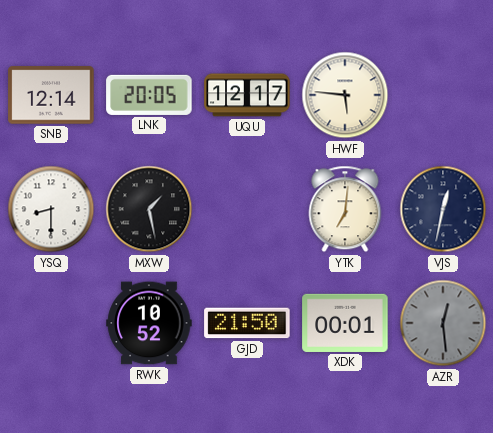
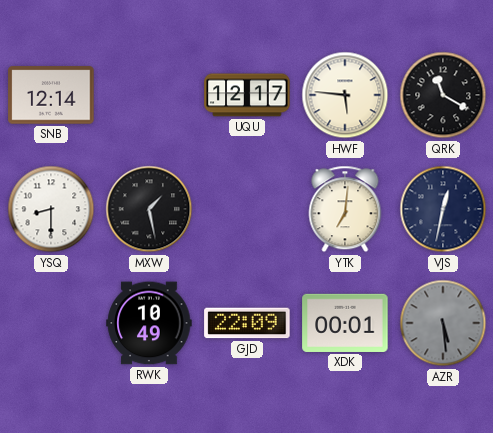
LNK: 20:05 -> none (149, 95)
QRK: none -> 11:20 (443, 95)
RWK: 10:52 -> 10:49 (149, 323)
GJD: 21:50 -> 22:09 (247, 323)
AZR: 12:29 -> 5:29 (443, 323)
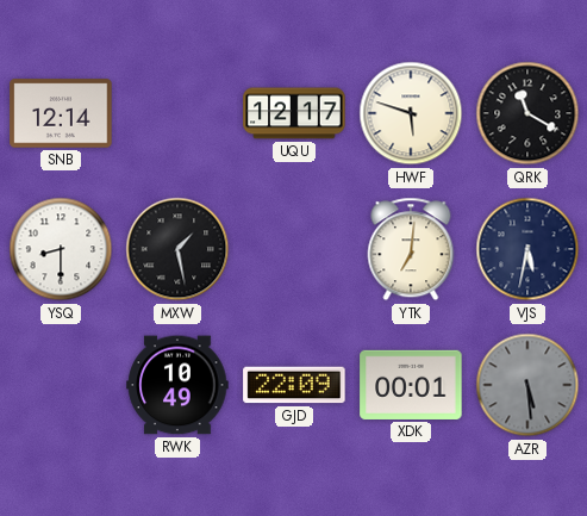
HWF: 5:46 -> 5:48 (411, 113)
VJS: 12:32 -> 5:32 (527, 249)
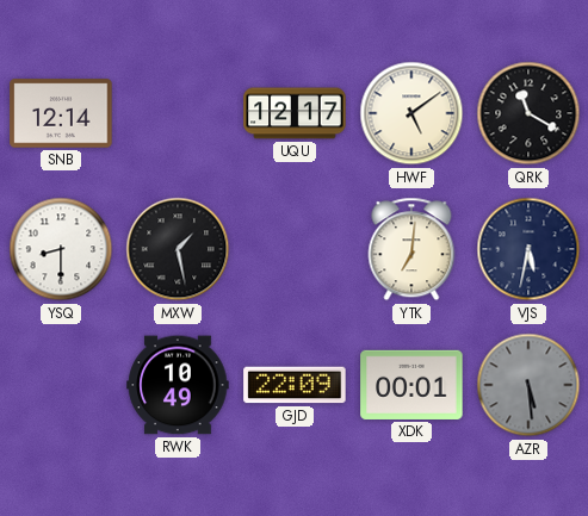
HWF: 5:48 -> 5:09 (411, 113)
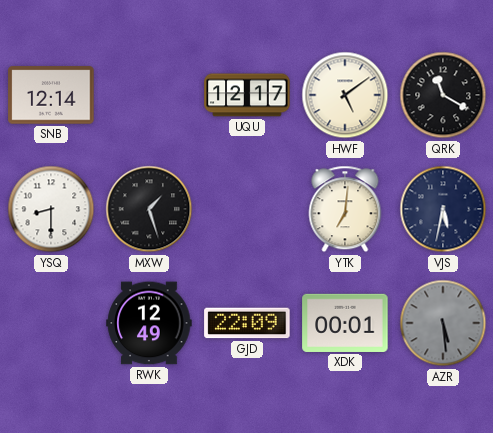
MXW: 1:28 -> 1:27 (149, 209)
RWK: 10:49 -> 12:49 (149, 323)
